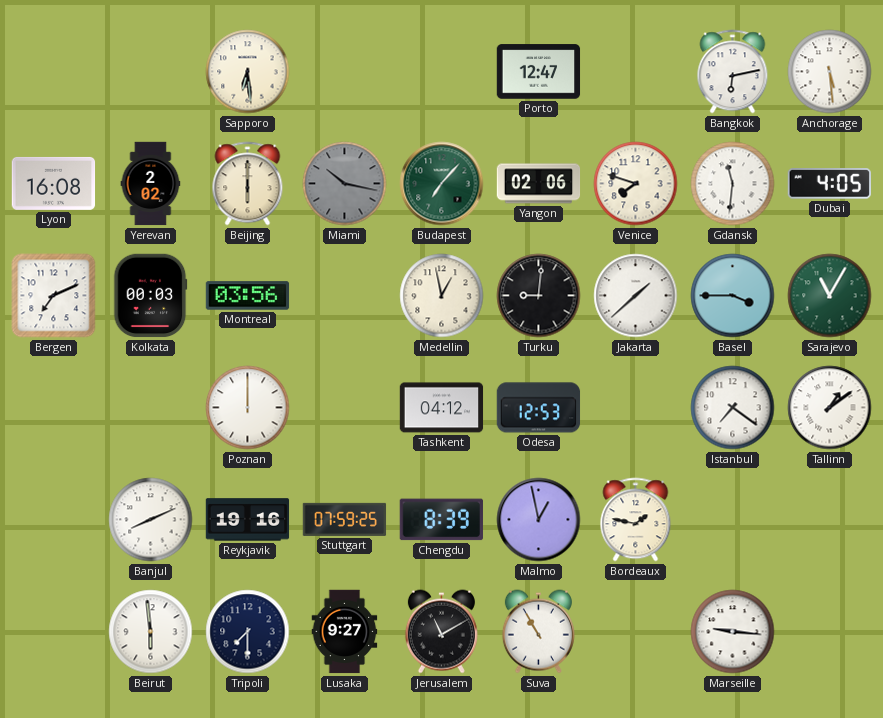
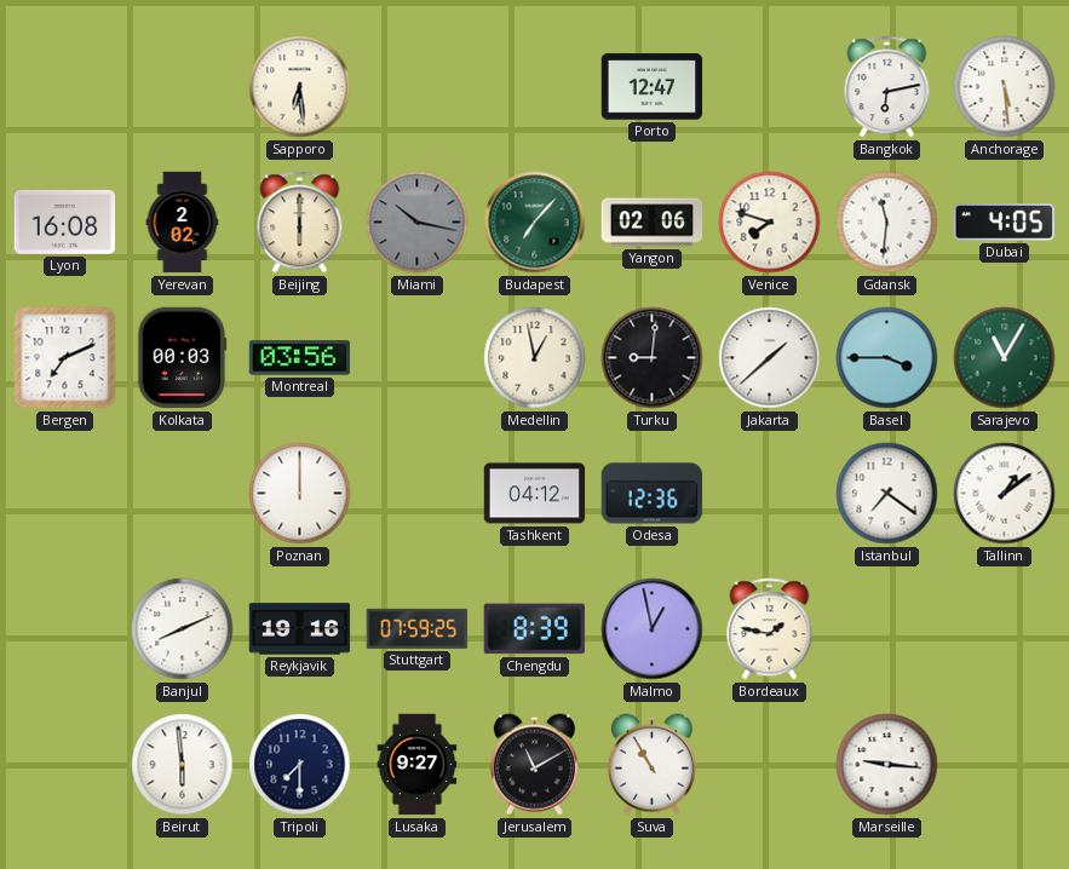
Odesa: 12:53 -> 12:36 (653, 494)
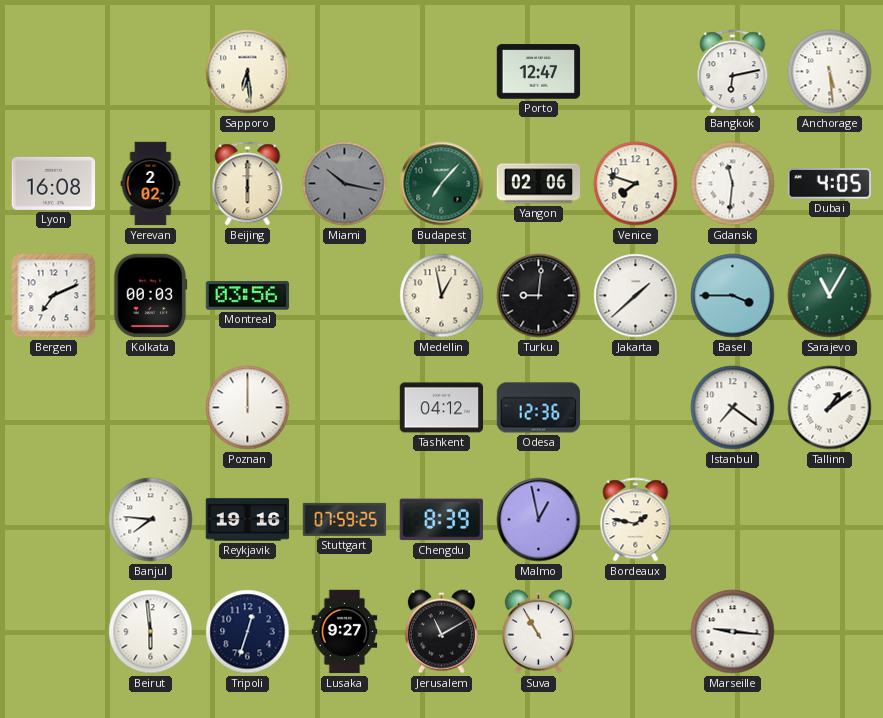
Banjul: 8:11 -> 7:46 (151, 520)
Tripoli: 7:30 -> 12:33 (248, 632)
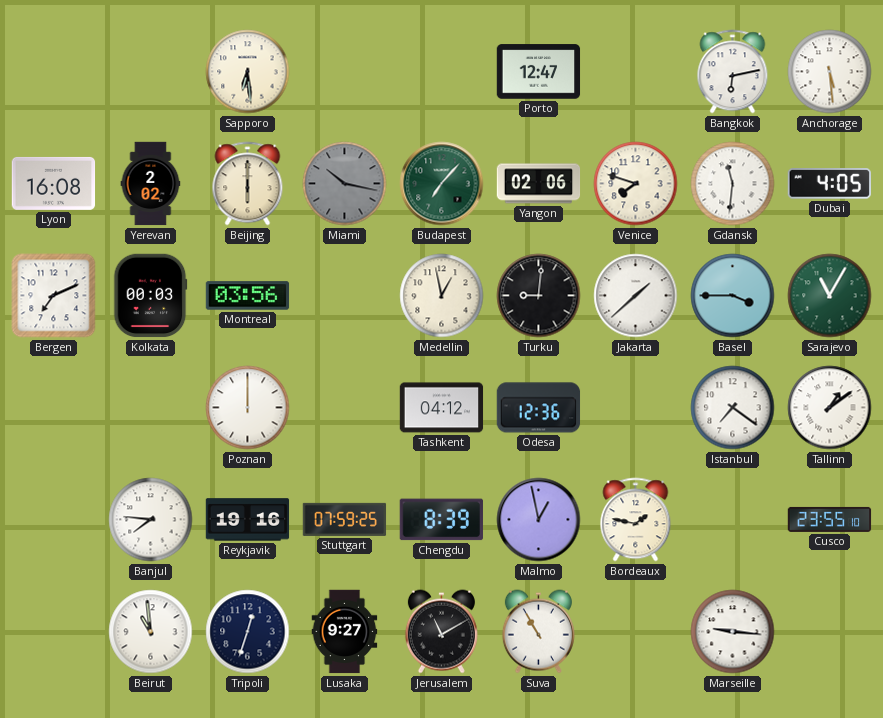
Cusco: none -> 23:55 (830, 519)
Beirut: 5:59 -> 10:59 (151, 632)
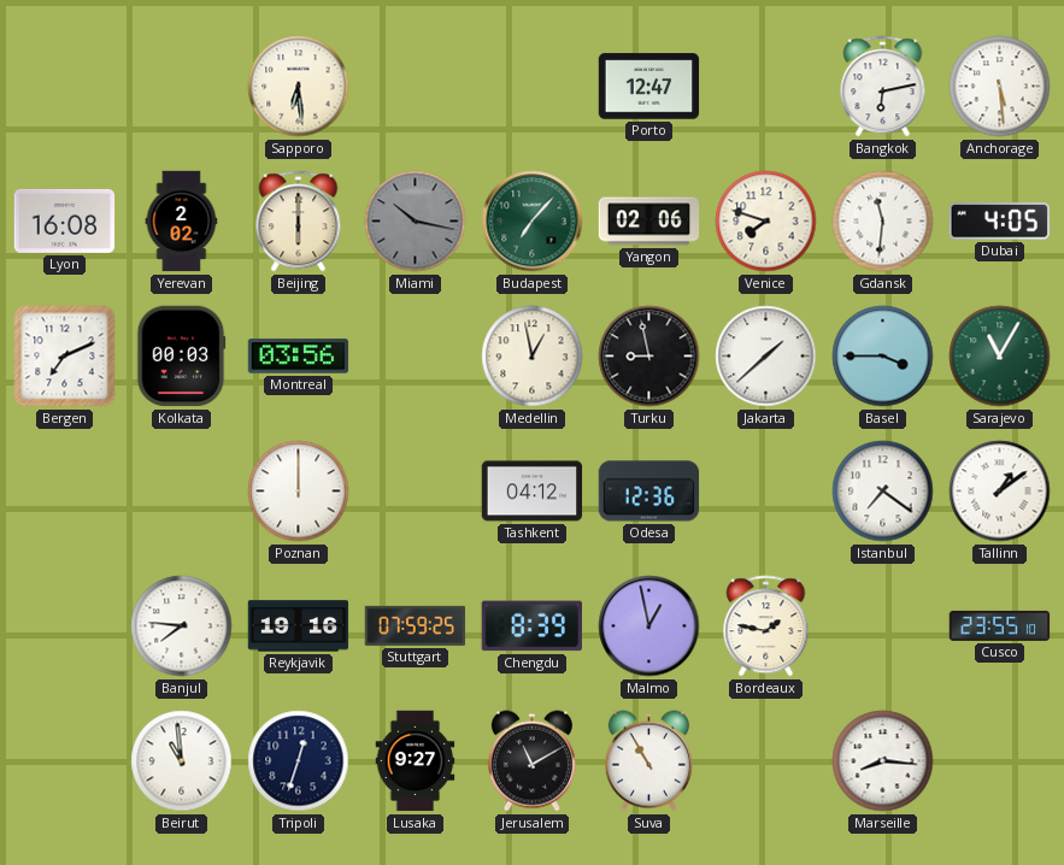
Turku: 9:01 -> 8:58 (649, 357)
Marseille: 9:16 -> 8:16 (883, 761)
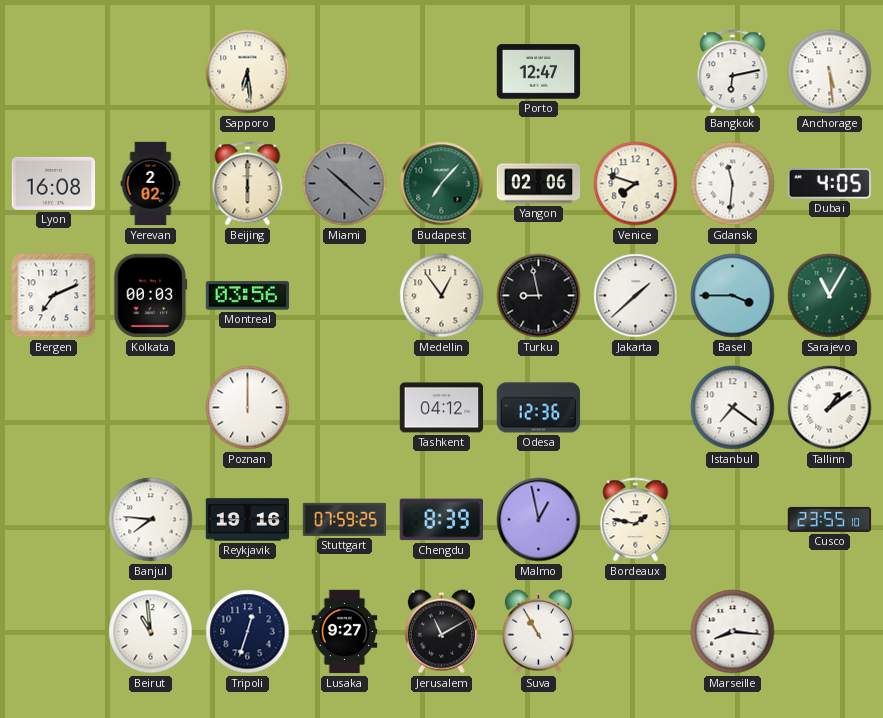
Miami: 10:17 -> 10:22 (345, 184)
Medellin: 12:58 -> 12:54 (442, 296)
